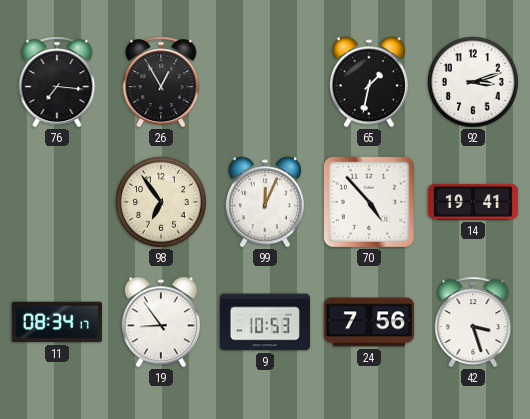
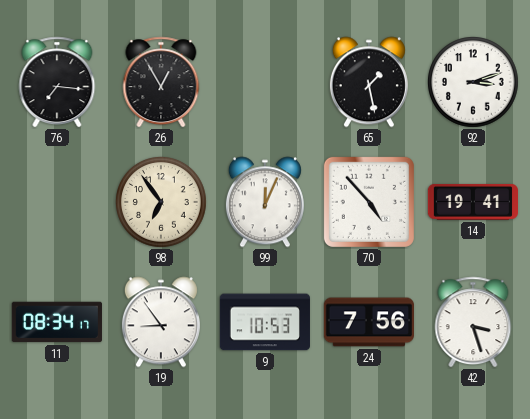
65: 1:32 -> 1:28 (369, 82)
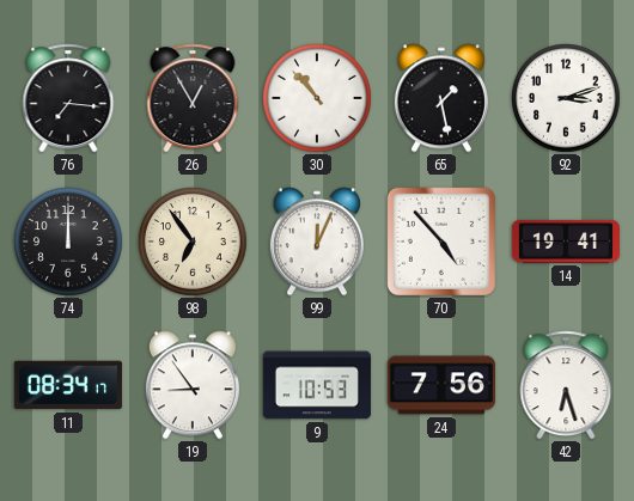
30: none -> 10:53 (318, 99)
74: none -> 12:00 (69, 243)
42: 3:27 -> 6:27 (566, 385)
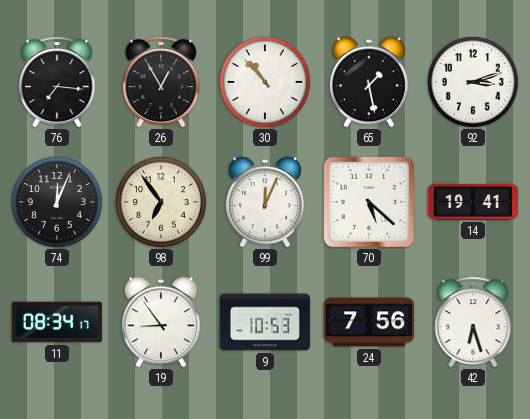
74: 12:00 -> 12:04 (58, 203)
70: 4:53 -> 5:22 (369, 202)
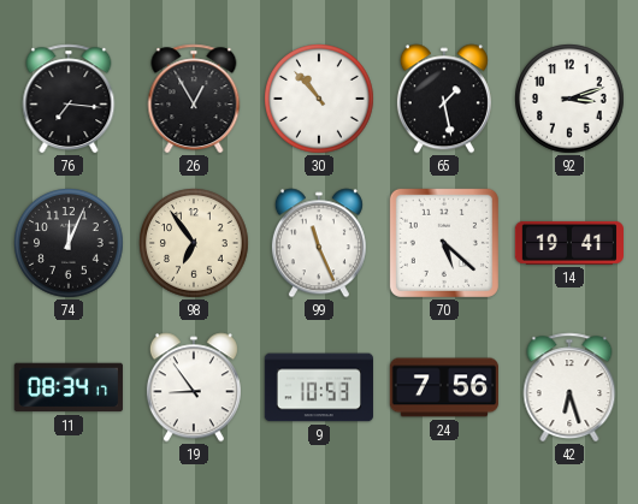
99: 12:04 -> 11:26 (319, 243)
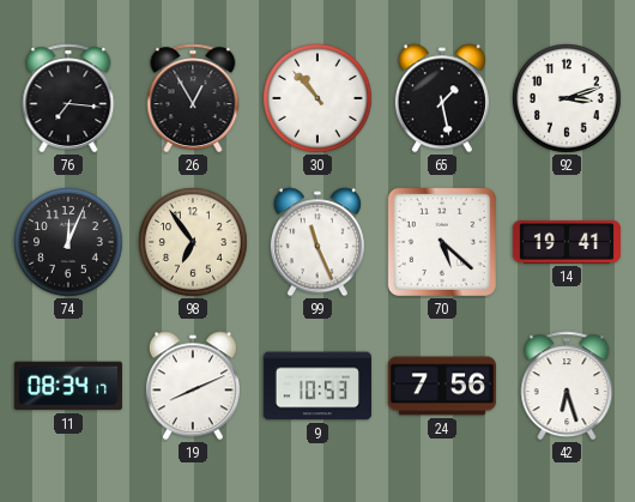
19: 8:54 -> 8:11 (193, 386)
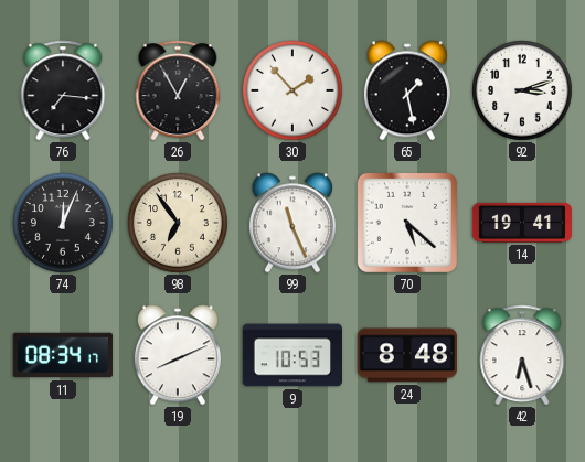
30: 10:53 -> 1:53 (294, 92)
24: 7:56 -> 8:48 (406, 355)
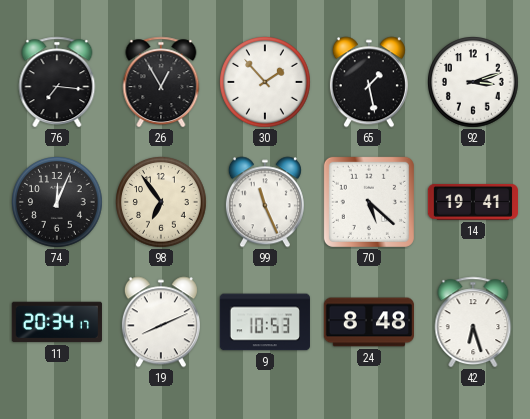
11: 08:34 -> 20:34 (57, 322)
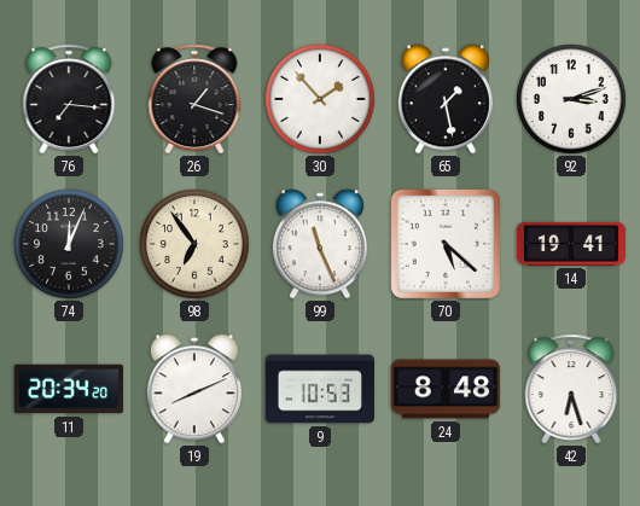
26: 12:55 -> 1:18 (194, 99)
11: 20:34:17 -> 20:34:20 (69, 389)
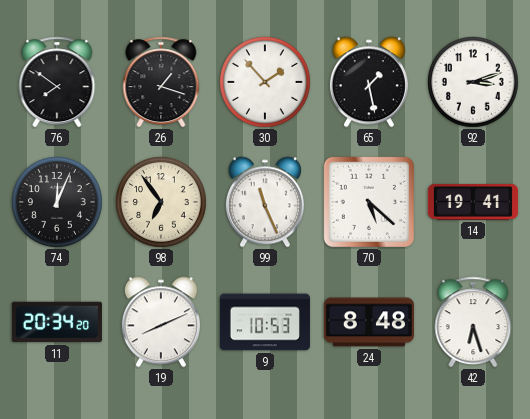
76: 7:16 -> 7:51 (57, 82)
